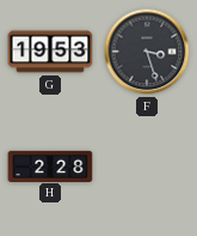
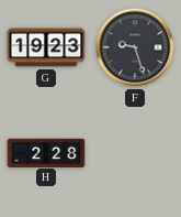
G: 19:53 -> 19:23 (46, 47)
F: 3:27 -> 9:27 (135, 47)
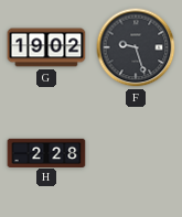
G: 19:23 -> 19:02 (46, 47)
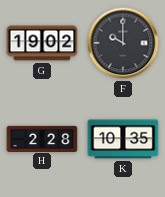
F: 9:27 -> 10:00 (123, 43)
K: none -> 10:35 (123, 139)
